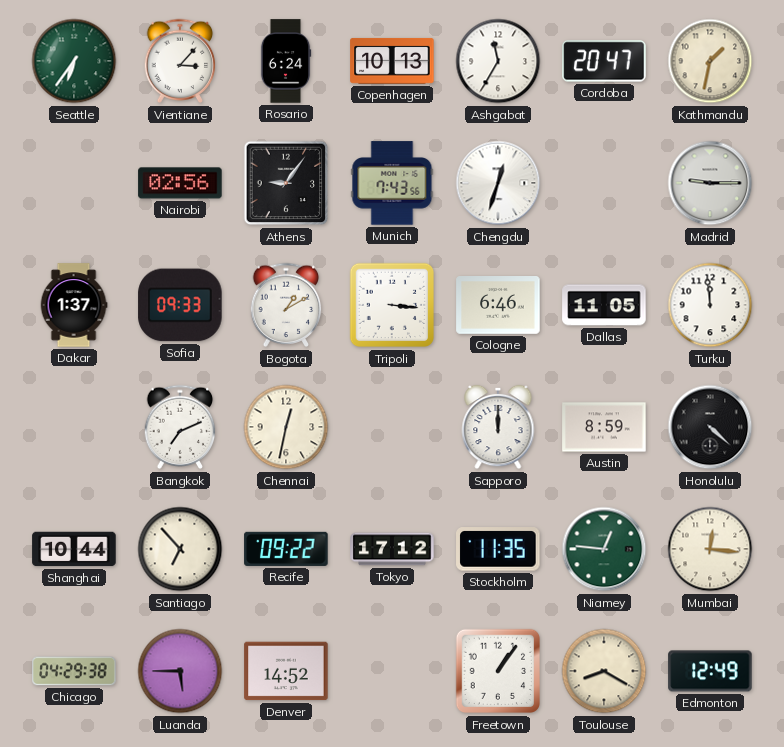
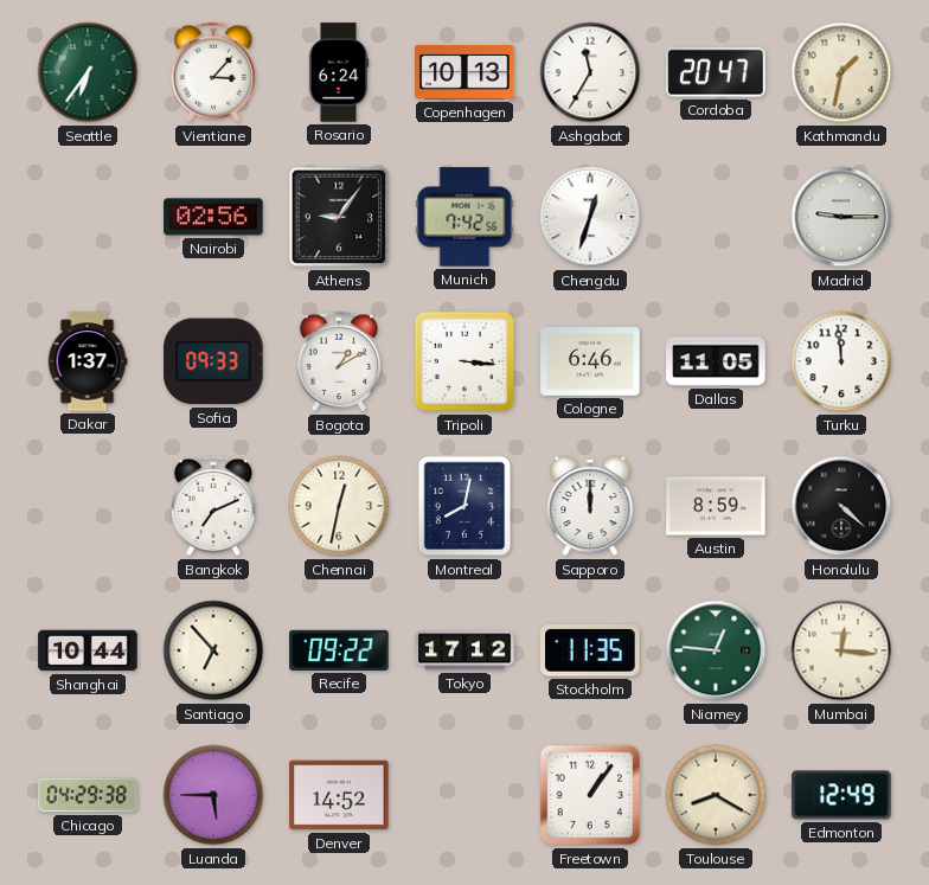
Munich: 7:43 -> 7:42 (464, 217)
Montreal: none -> 8:02 (464, 506)
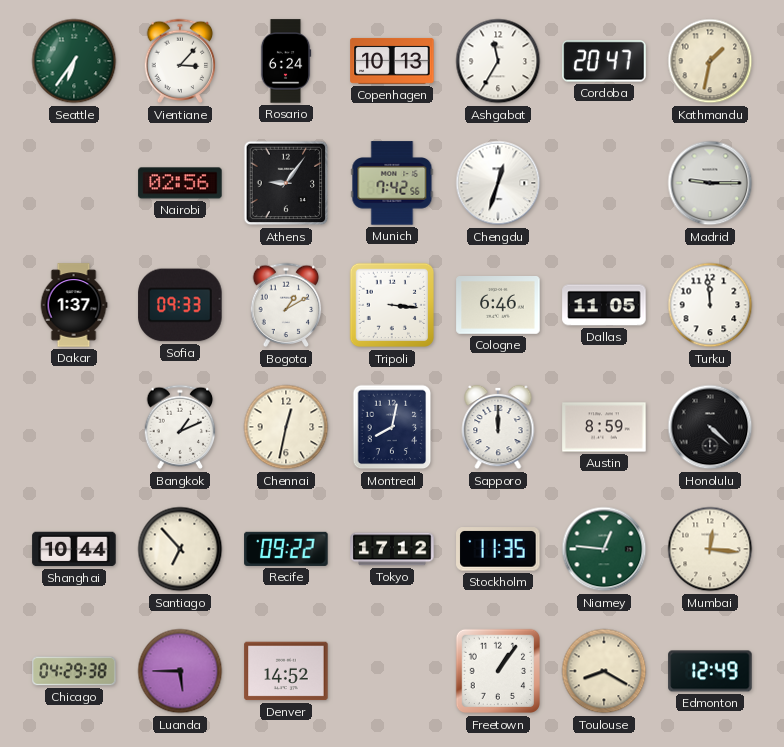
Bangkok: 7:11 -> 1:11 (180, 427)
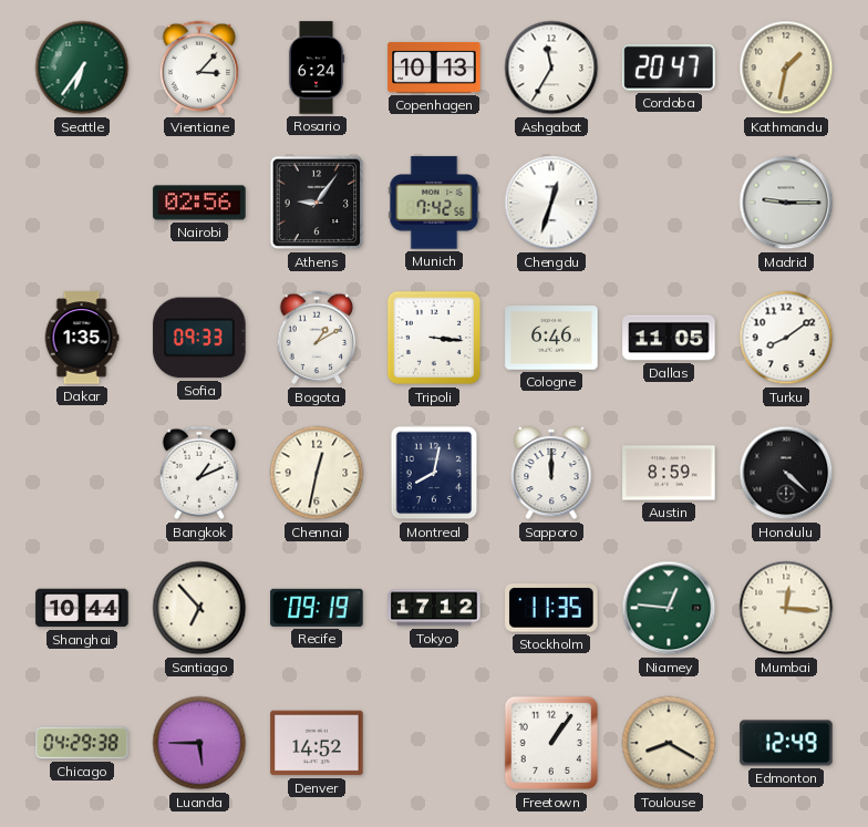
Dakar: 1:37 -> 1:35 (82, 338)
Turku: 11:59 -> 8:09 (786, 338)
Recife: 09:22 -> 09:19 (317, 608)
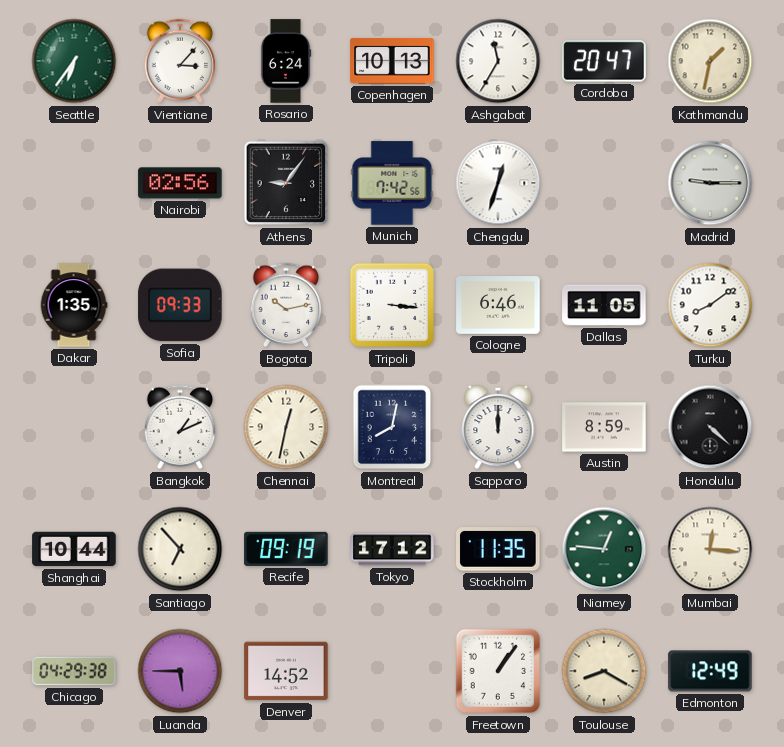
Bogota: 1:10 -> 10:13 (286, 305)
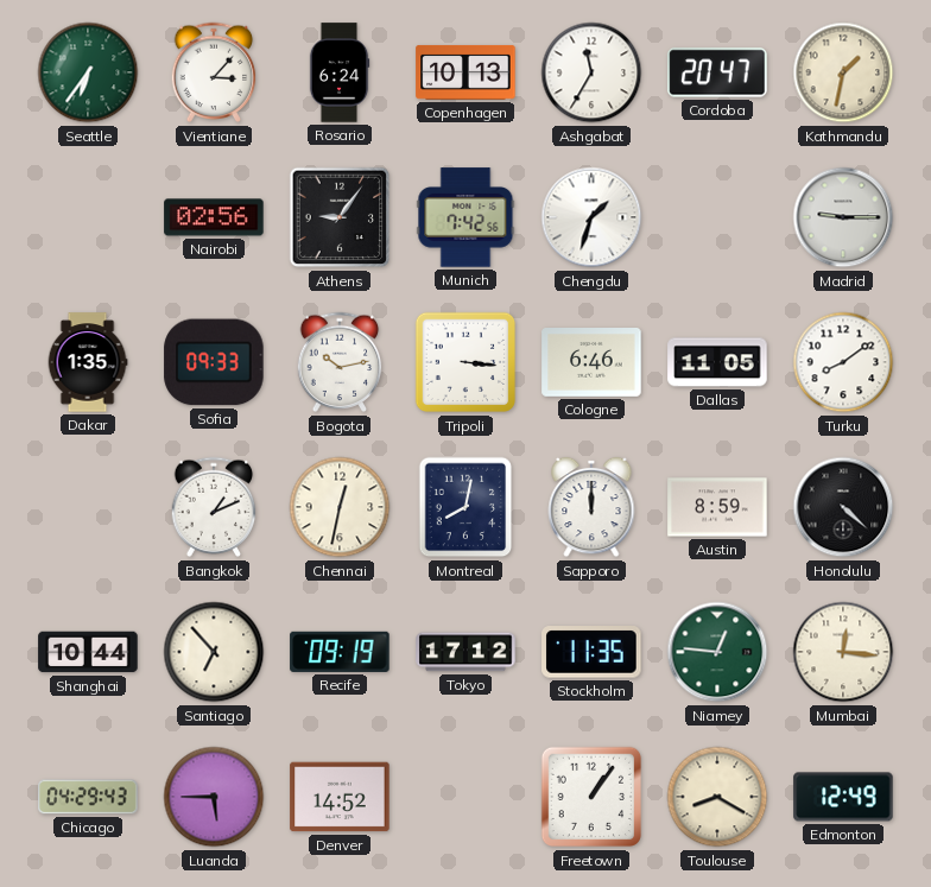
Chengdu: 12:33 -> 1:33 (591, 217)
Chicago: 04:29:38 -> 04:29:43 (88, 797)
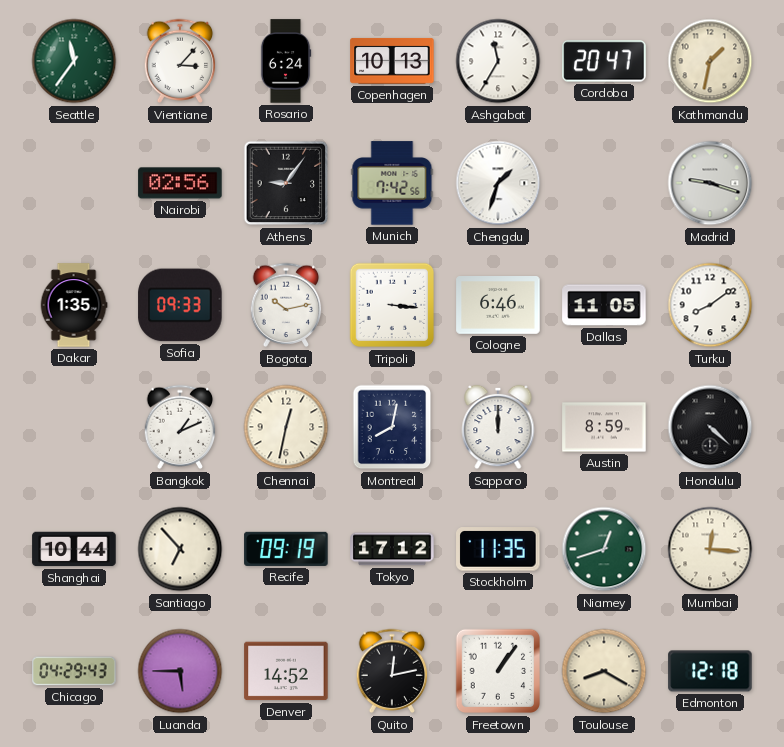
Seattle: 6:36 -> 11:36 (74, 61)
Madrid: 9:15 -> 9:18 (710, 183)
Niamey: 12:46 -> 12:42 (604, 549)
Quito: none -> 12:13 (392, 671)
Edmonton: 12:49 -> 12:18 (710, 671)
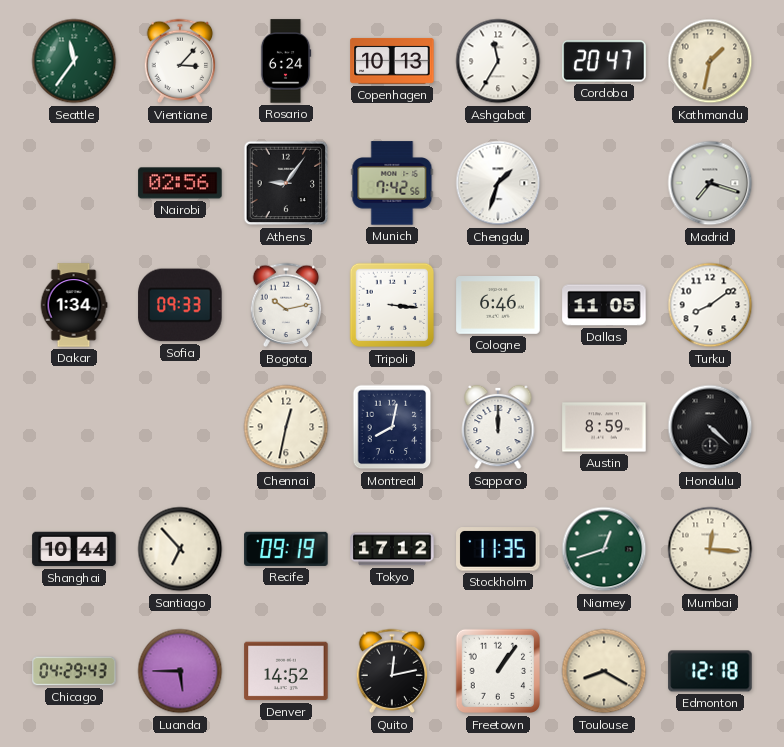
Madrid: 9:18 -> 7:18 (710, 183)
Dakar: 1:35 -> 1:34 (74, 305)
Bangkok: 1:11 -> none (180, 427)
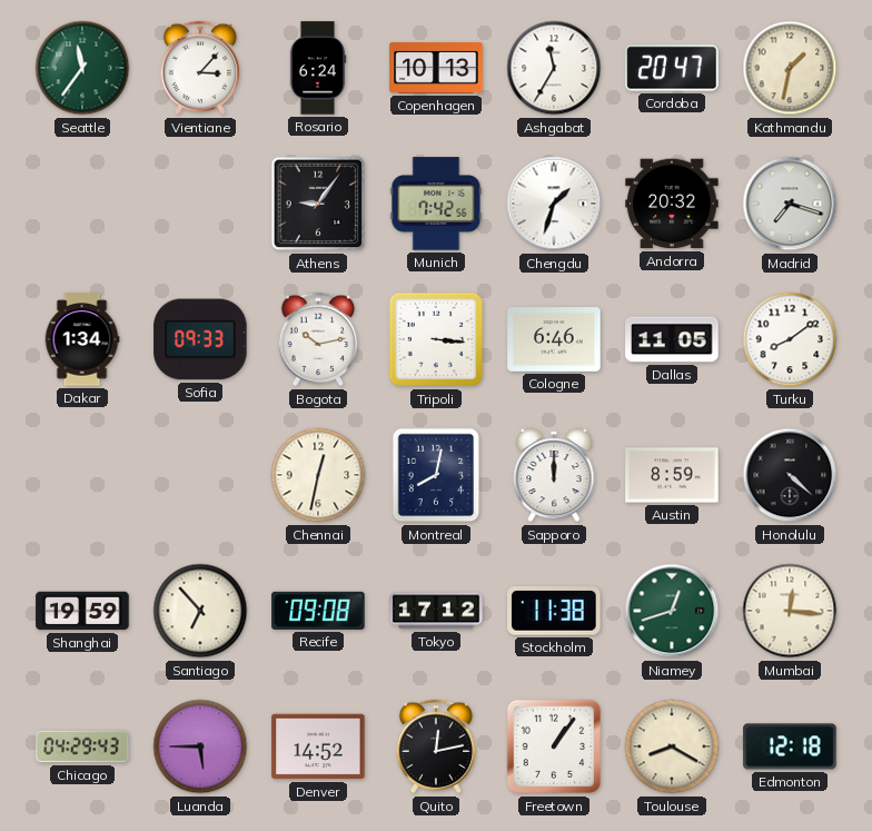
Nairobi: 02:56 -> none (180, 183)
Andorra: none -> 20:32 (672, 204)
Shanghai: 10:44 -> 19:59 (82, 611)
Recife: 09:19 -> 09:08 (318, 611)
Stockholm: 11:35 -> 11:38 (554, 611)
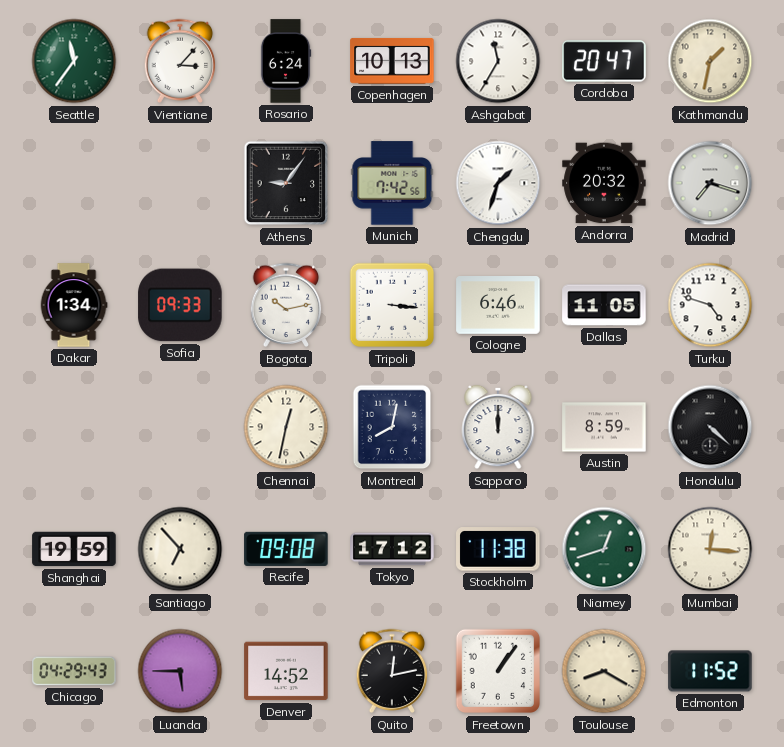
Turku: 8:09 -> 4:48 (710, 305)
Edmonton: 12:18 -> 11:52 (710, 671)
